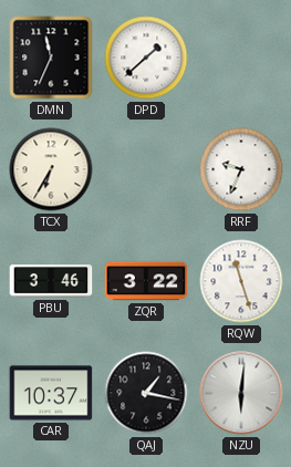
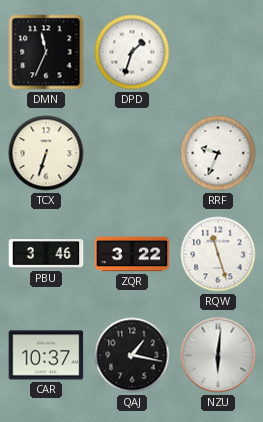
DPD: 1:38 -> 1:33 (132, 52)
TCX: 6:35 -> 6:33 (46, 153)
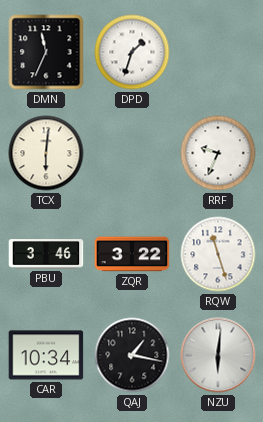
TCX: 6:33 -> 6:01 (46, 153)
CAR: 10:37 -> 10:34 (46, 355)
